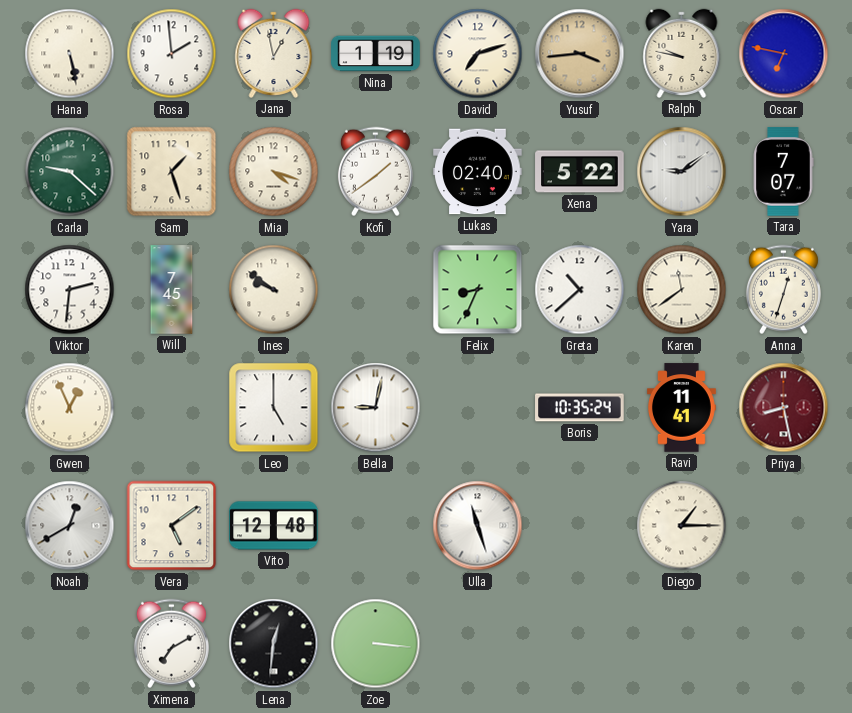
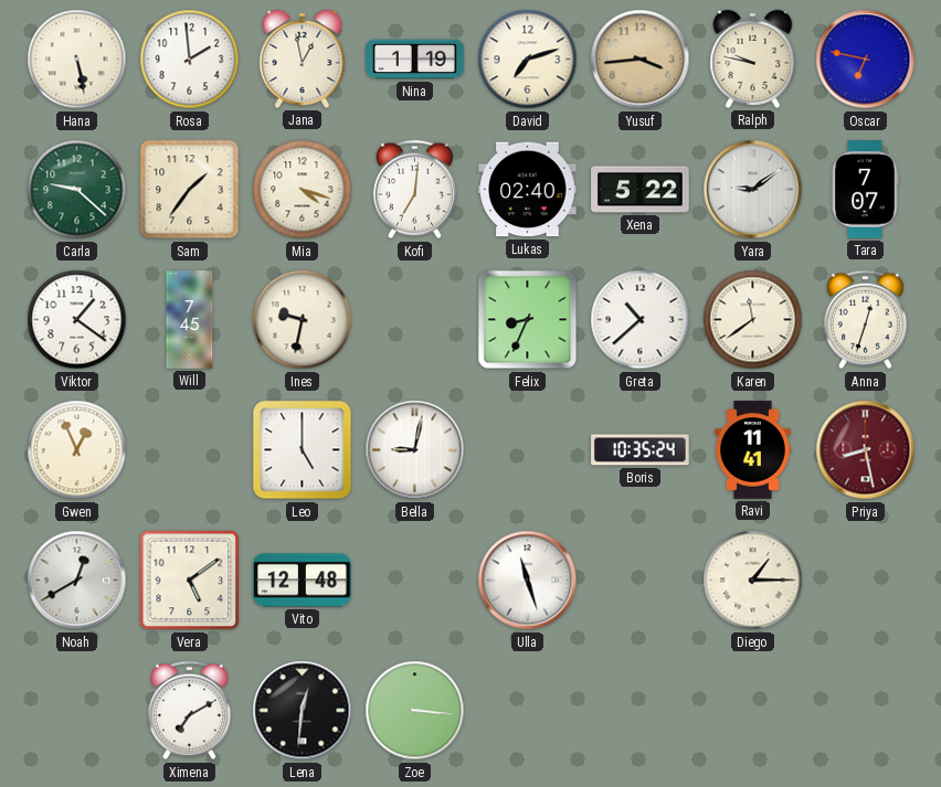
Sam: 1:27 -> 1:36 (190, 190)
Kofi: 1:39 -> 7:01 (414, 190)
Viktor: 2:31 -> 1:21 (77, 320)
Ines: 9:51 -> 9:32 (303, 320)
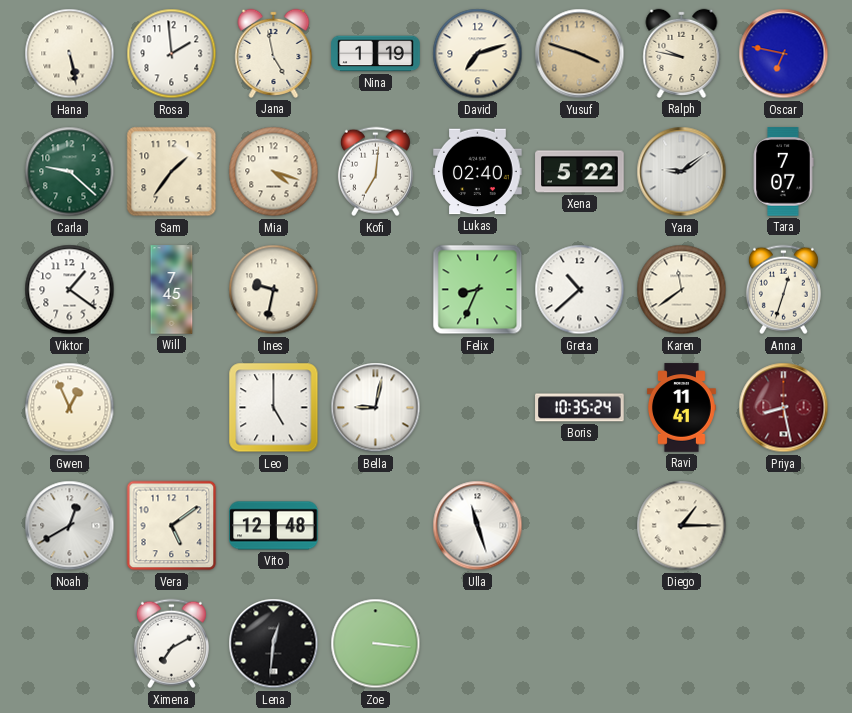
Jana: 12:58 -> 4:58 (274, 53)
Yusuf: 3:44 -> 3:48 (580, 54)
